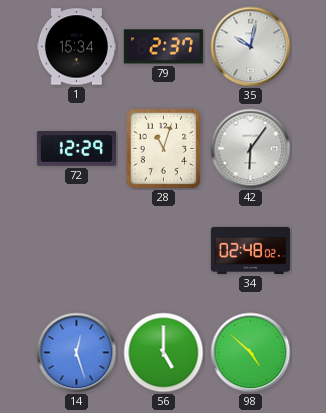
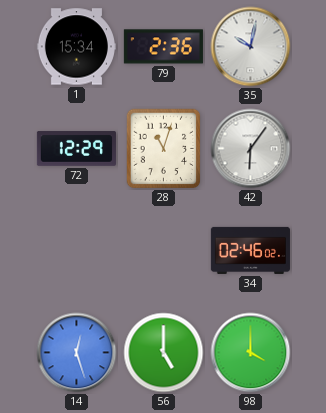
79: 2:37 -> 2:36 (163, 47)
34: 02:48 -> 02:46 (250, 250)
98: 4:52 -> 4:00 (251, 353)
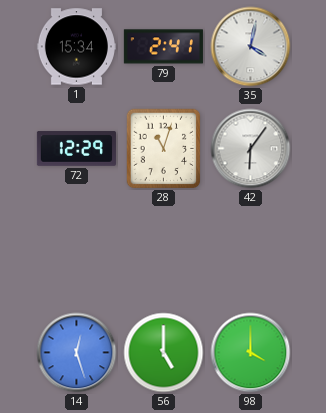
79: 2:36 -> 2:41 (163, 47)
35: 10:02 -> 4:02 (251, 47)
34: 02:46 -> none (250, 250)
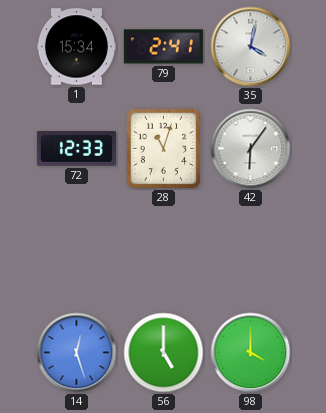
72: 12:29 -> 12:33 (76, 149)
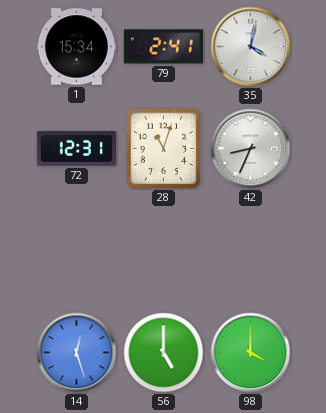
72: 12:33 -> 12:31 (76, 149)
42: 6:06 -> 8:34 (251, 149)
